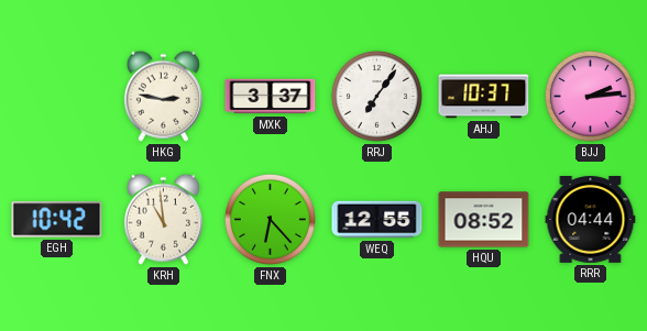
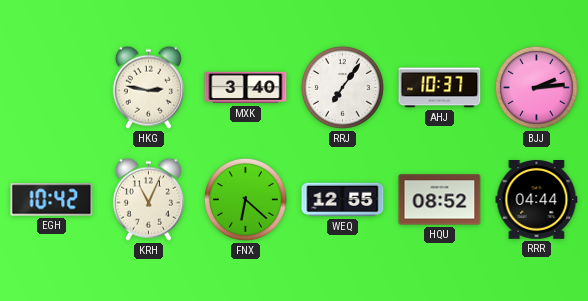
MXK: 3:37 -> 3:40 (246, 88)
KRH: 10:59 -> 11:04 (148, 199)
FNX: 6:23 -> 6:22 (245, 199)
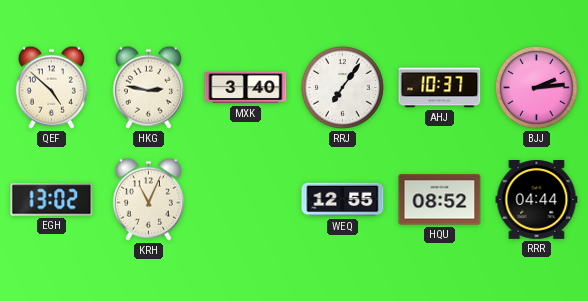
QEF: none -> 4:52 (51, 87)
EGH: 10:42 -> 13:02 (52, 200)
FNX: 6:22 -> none (245, 199)
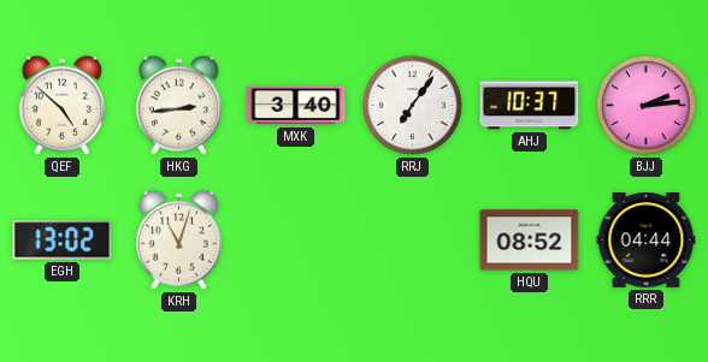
HKG: 2:47 -> 2:44 (178, 105)
KRH: 11:04 -> 11:03 (178, 239)
WEQ: 12:55 -> none (343, 200)
